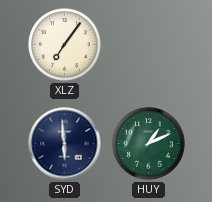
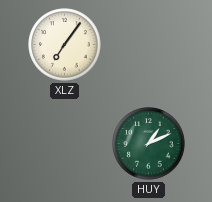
SYD: 5:59 -> none (65, 144)
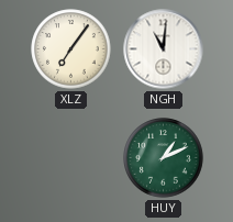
NGH: none -> 11:01 (164, 49)
